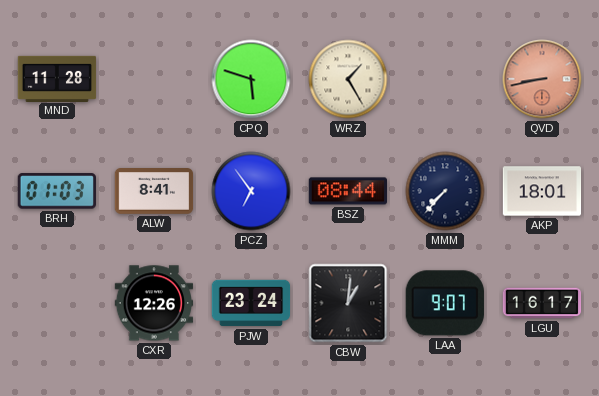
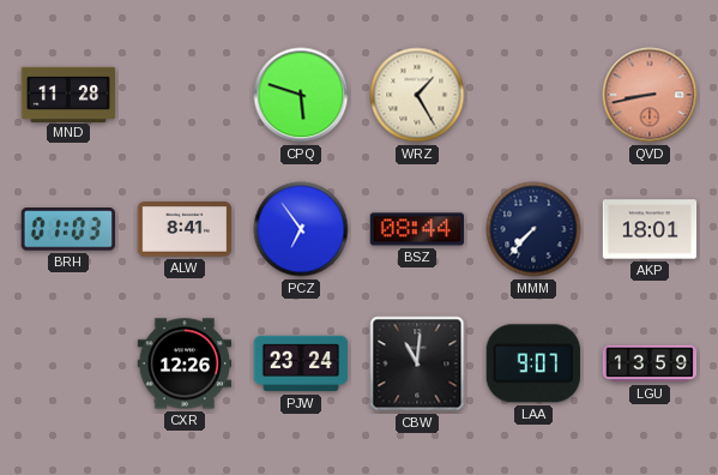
CBW: 1:01 -> 11:01 (417, 363)
LGU: 16:17 -> 13:59 (650, 363)
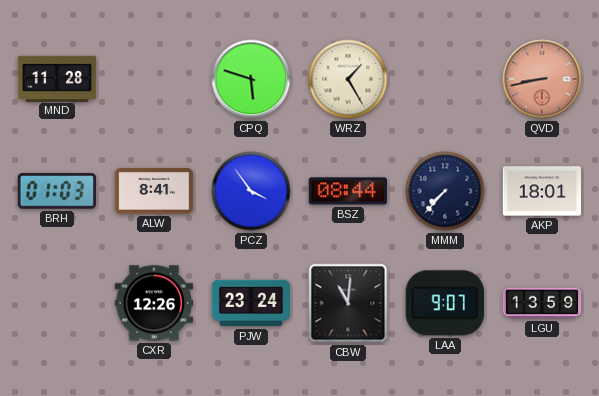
PCZ: 6:54 -> 3:54 (251, 191)
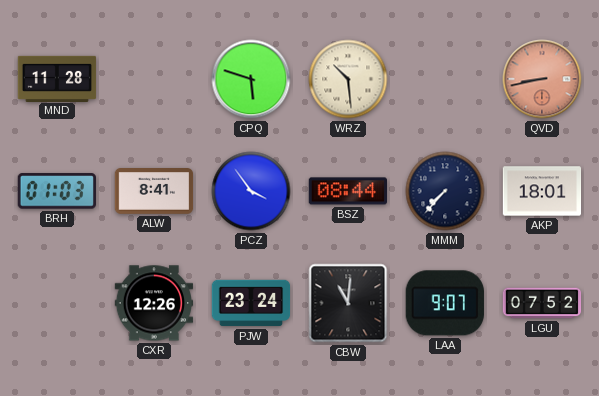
WRZ: 1:25 -> 10:29 (348, 79)
LGU: 13:59 -> 07:52 (542, 303)
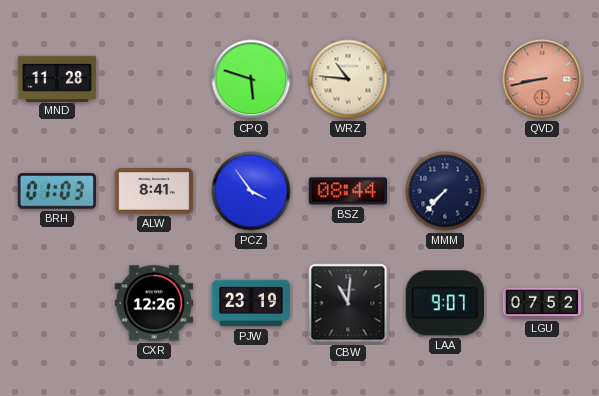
WRZ: 10:29 -> 10:46 (348, 79)
AKP: 18:01 -> none (542, 191)
PJW: 23:24 -> 23:19 (251, 303)
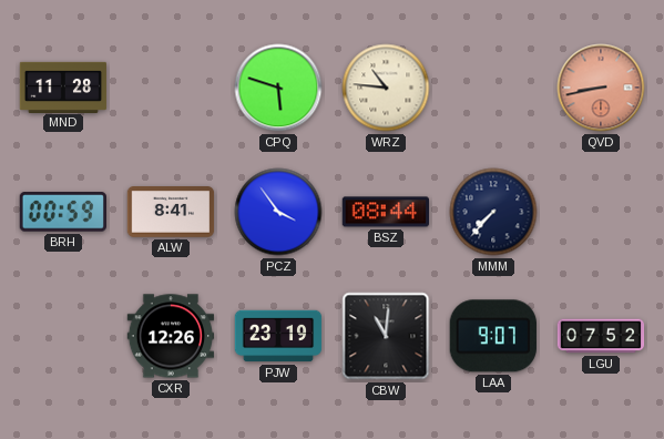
BRH: 01:03 -> 00:59 (63, 212)
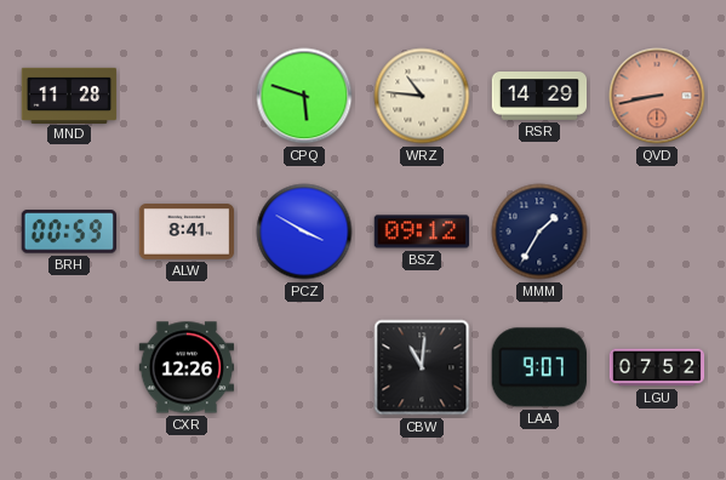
RSR: none -> 14:29 (539, 97)
PCZ: 3:54 -> 3:50 (304, 232)
BSZ: 08:44 -> 09:12 (422, 232)
MMM: 7:37 -> 1:35 (539, 232)
PJW: 23:19 -> none (278, 336)
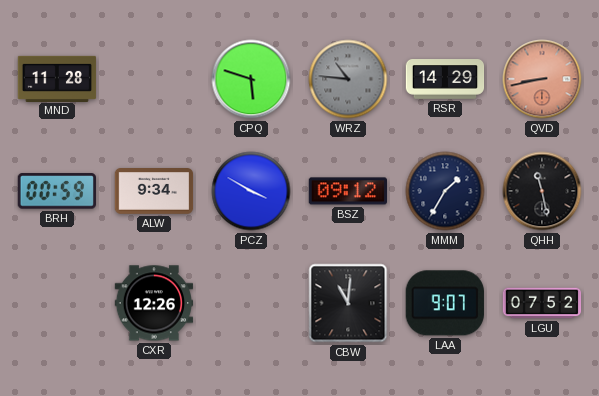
WRZ dial: cream -> grey (348, 79)
ALW: 8:41 -> 9:34 (154, 191)
QHH: none -> 11:28 (542, 191)
